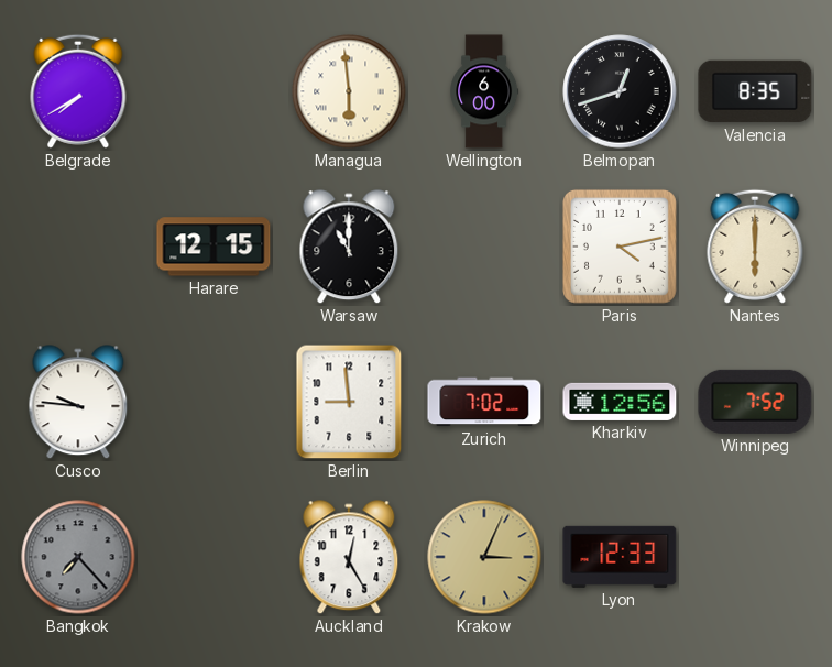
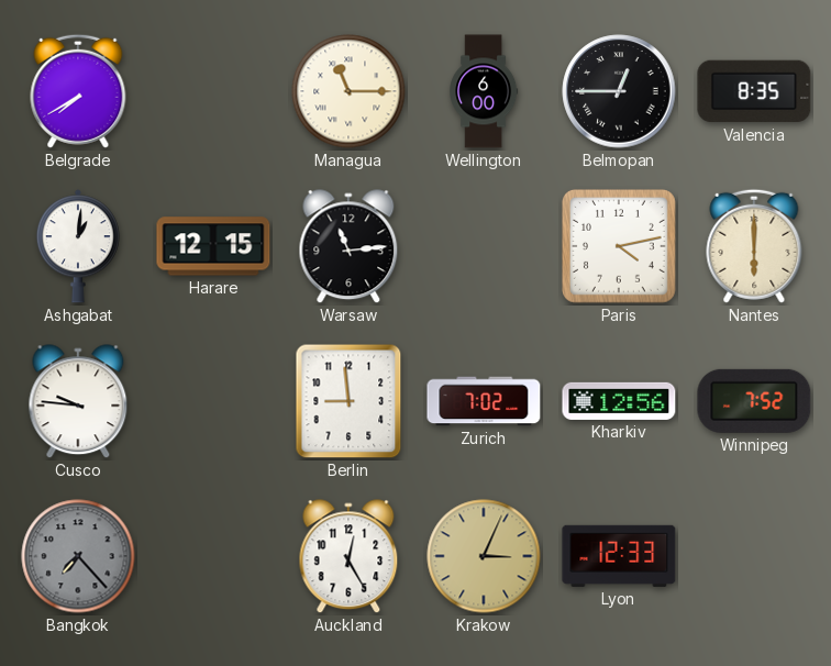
Managua: 5:59 -> 11:15 (348, 91)
Belmopan: 12:42 -> 12:45 (619, 91)
Ashgabat: none -> 1:01 (78, 246)
Warsaw: 11:00 -> 11:14 (348, 247)
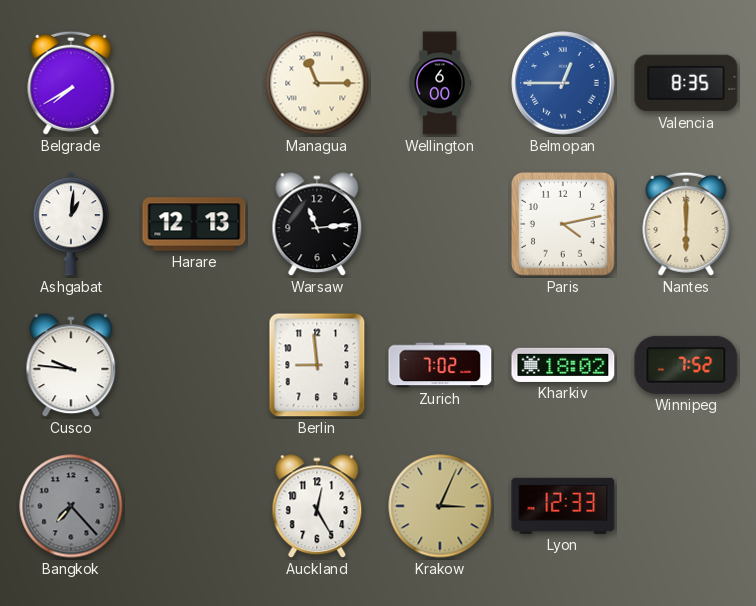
Belmopan dial: black -> blue (563, 83)
Harare: 12:15 -> 12:13 (194, 224)
Kharkiv: 12:56 -> 18:02 (563, 365)
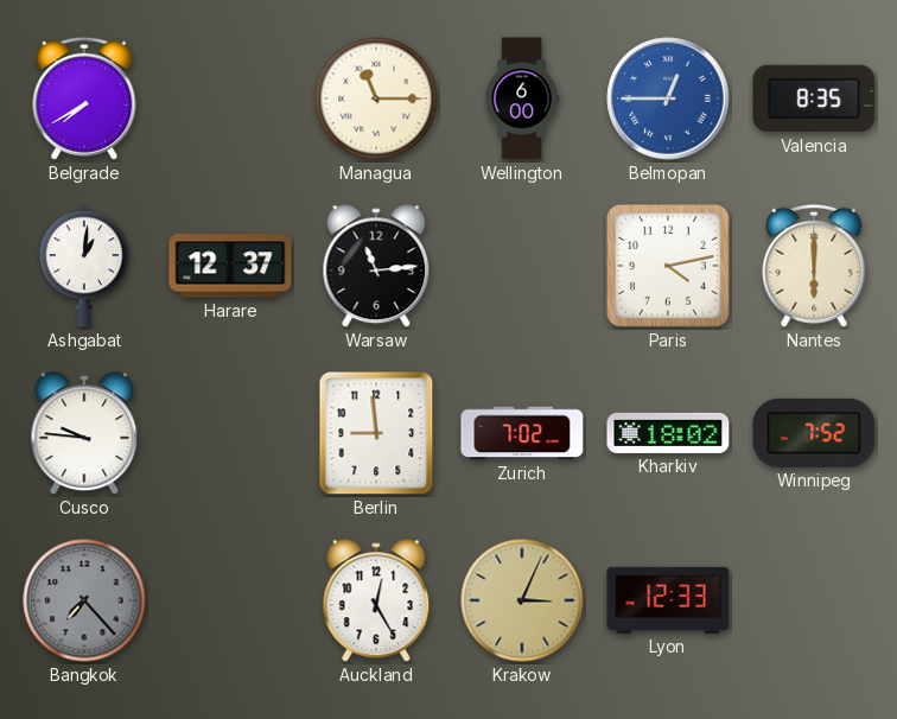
Harare: 12:13 -> 12:37 (230, 266)
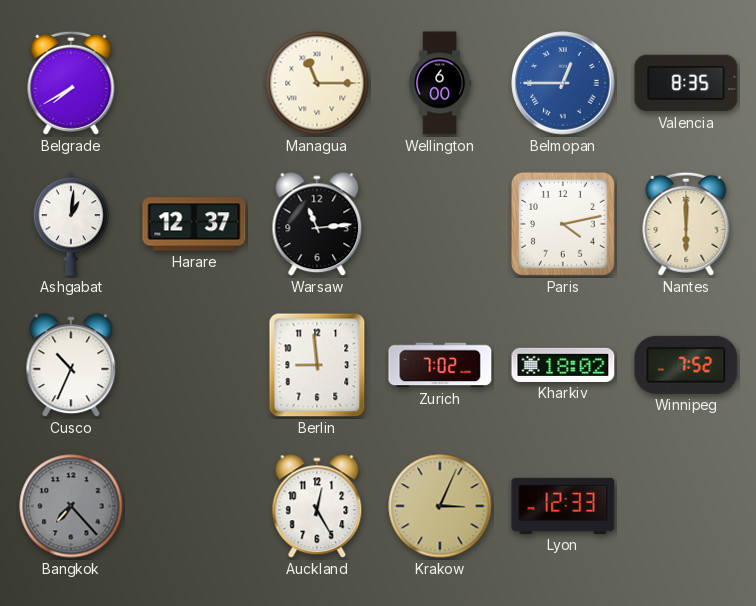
Cusco: 9:46 -> 10:34 (71, 366)
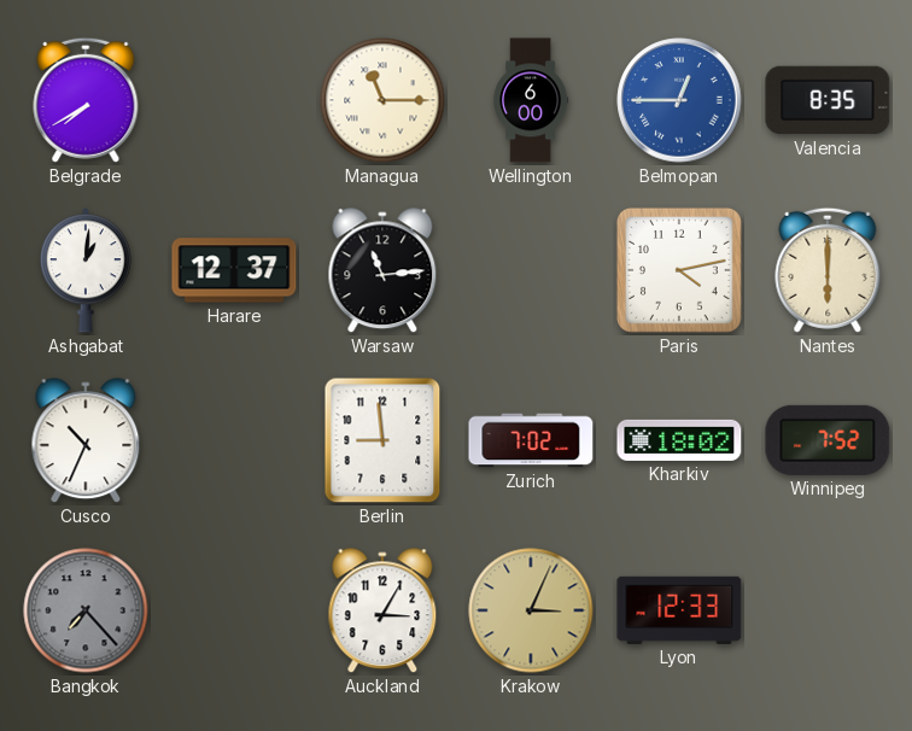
Auckland: 12:25 -> 3:05 (382, 612)
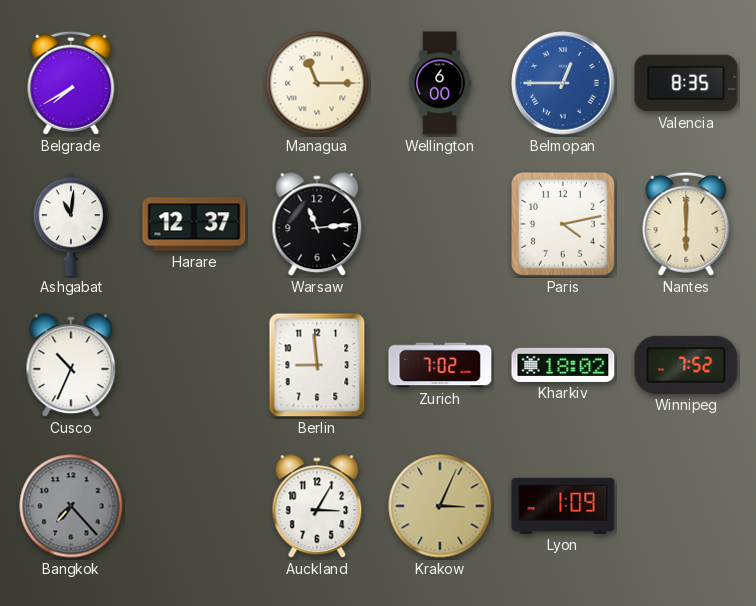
Ashgabat: 1:01 -> 11:01 (71, 224)
Lyon: 12:33 -> 1:09 (563, 506)
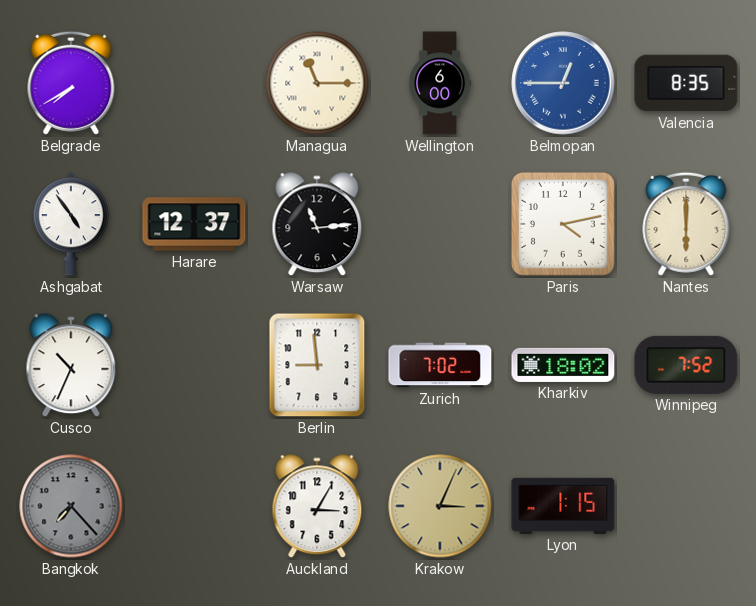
Ashgabat: 11:01 -> 4:54 (71, 224)
Lyon: 1:09 -> 1:15 (563, 506)
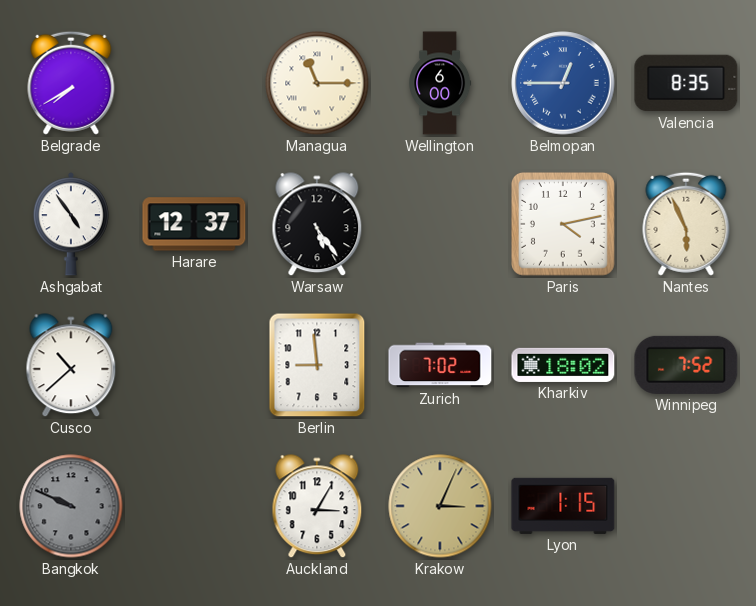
Warsaw: 11:14 -> 5:24 (317, 225)
Nantes: 6:00 -> 5:56 (686, 224)
Cusco: 10:34 -> 10:38 (71, 366)
Bangkok: 7:23 -> 9:49 (71, 506)
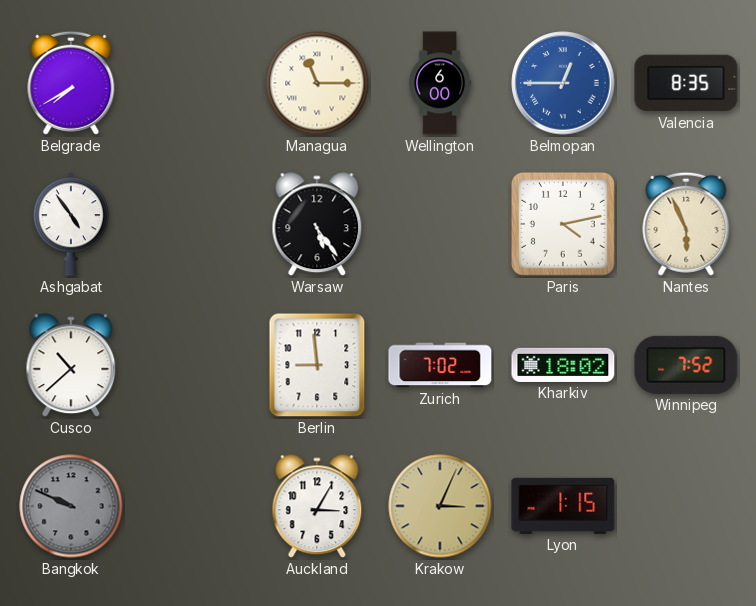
Harare: 12:37 -> none (194, 224)
